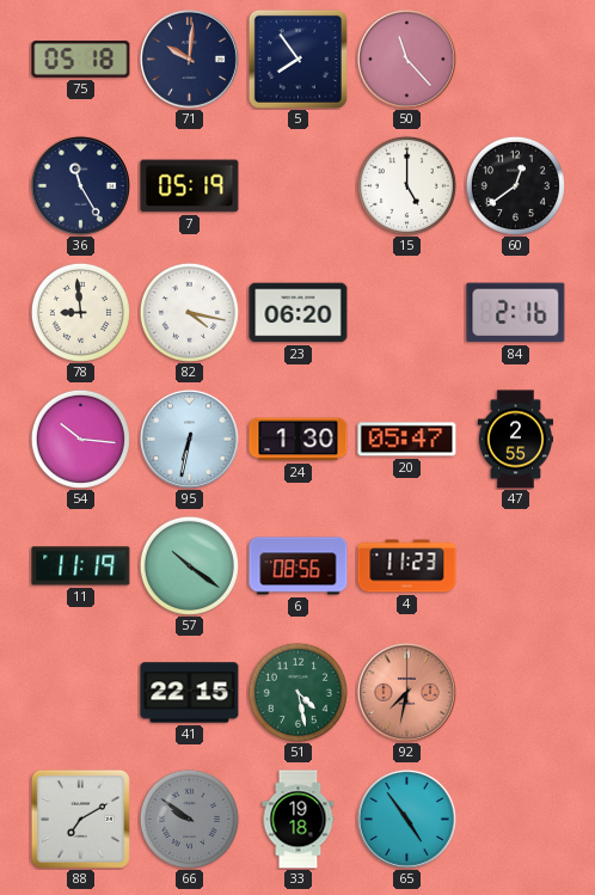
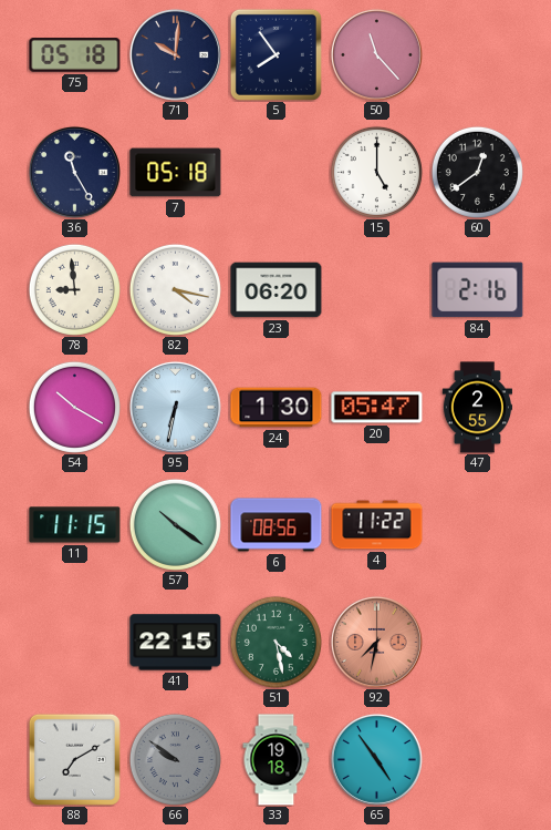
7: 05:19 -> 05:18 (176, 173)
54: 10:16 -> 10:20 (74, 407)
11: 11:19 -> 11:15 (75, 525)
4: 11:23 -> 11:22 (377, 525)
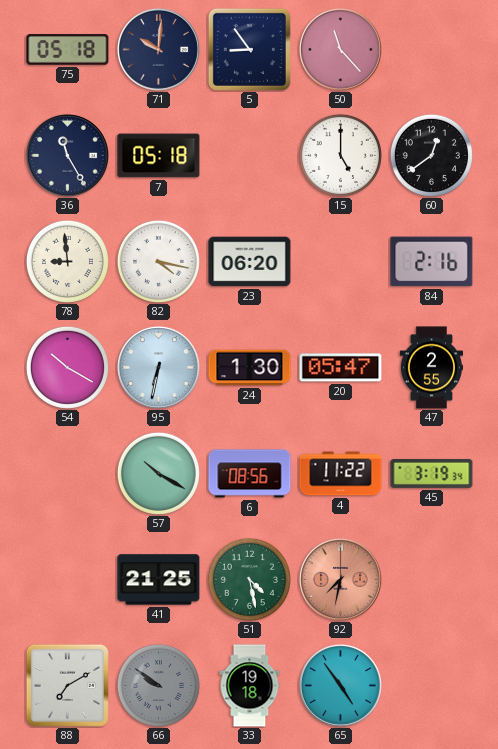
5: 7:54 -> 8:54 (249, 49)
11: 11:15 -> none (75, 525)
57: 10:21 -> 10:20 (158, 473)
45: none -> 3:19 (432, 473)
41: 22:15 -> 21:25 (159, 580)
